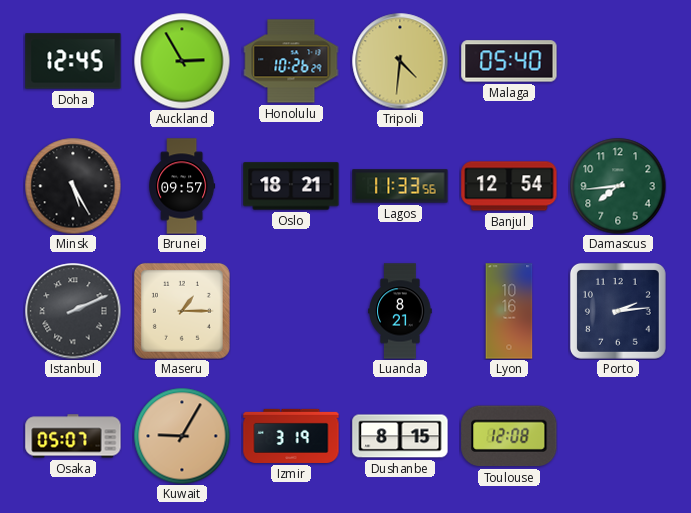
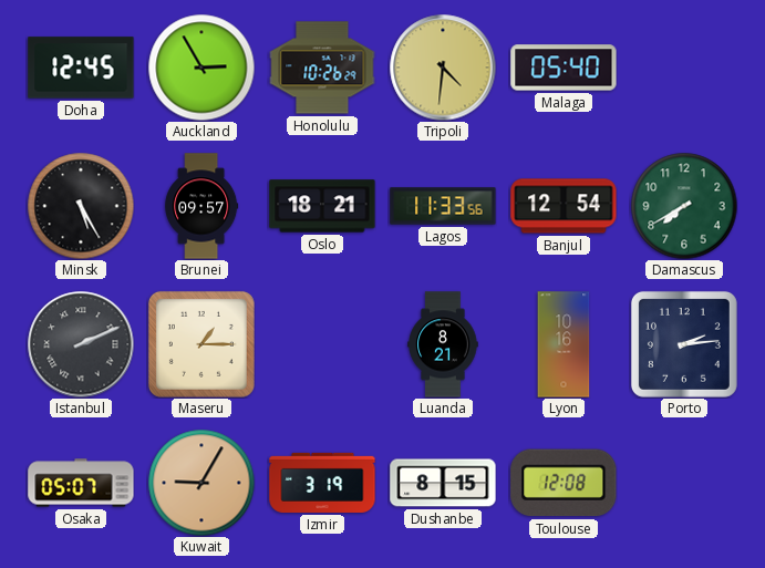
Damascus: 7:44 -> 7:40 (684, 206)
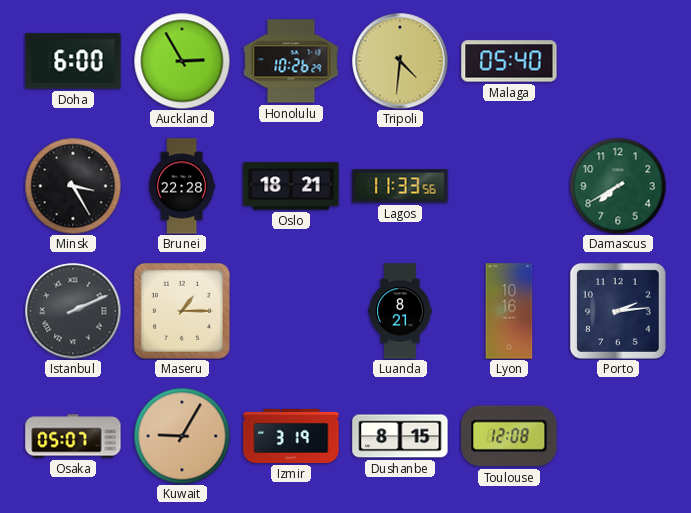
Doha: 12:45 -> 6:00 (73, 61)
Minsk: 5:25 -> 3:25 (73, 186)
Brunei: 09:57 -> 22:28 (182, 186)
Banjul: 12:54 -> none (564, 206)
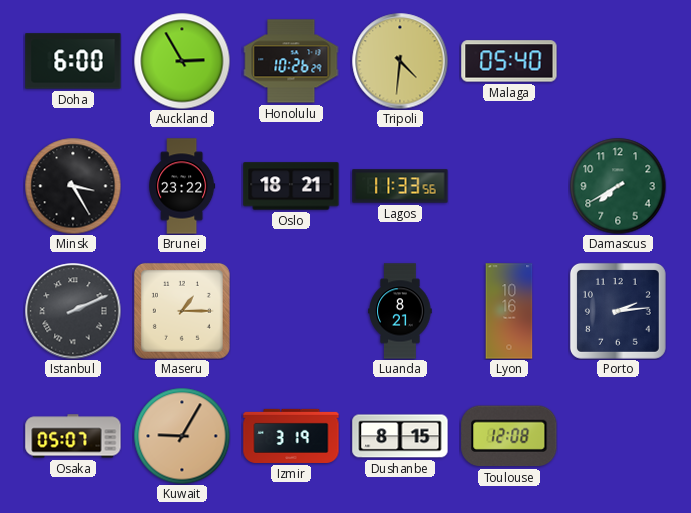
Brunei: 22:28 -> 23:22 (182, 186)
